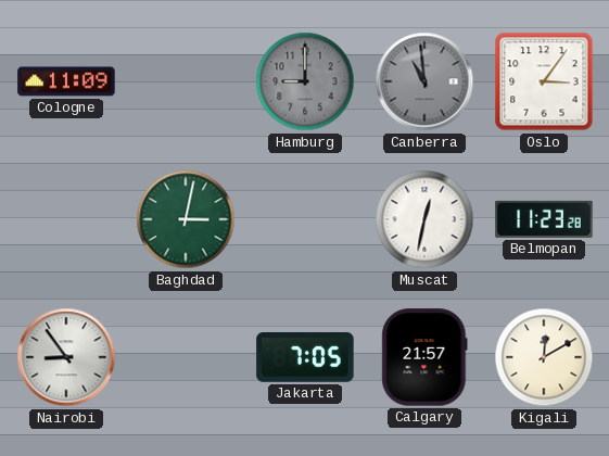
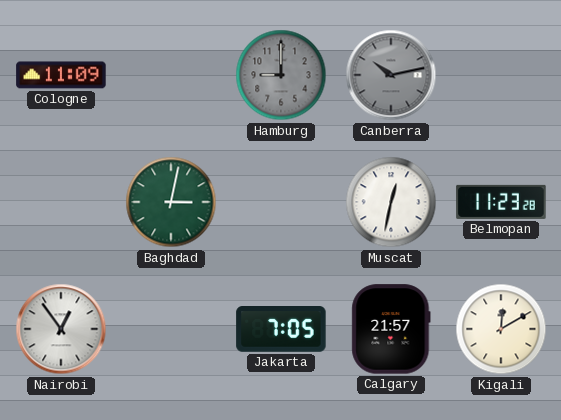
Canberra: 10:59 -> 10:13 (391, 75)
Oslo: 3:06 -> none (544, 81)
Nairobi: 8:54 -> 12:54 (61, 329)
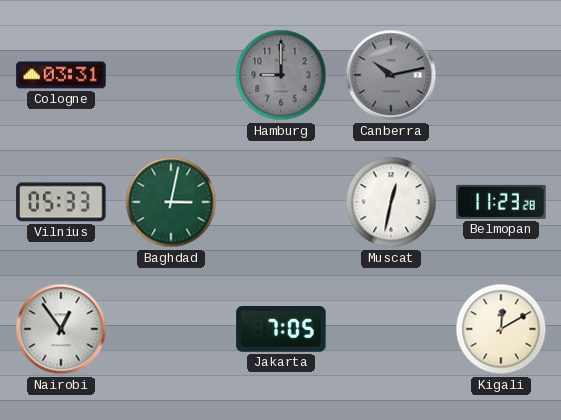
Cologne: 11:09 -> 03:31 (61, 75)
Vilnius: none -> 05:33 (61, 202)
Calgary: 21:57 -> none (391, 329)
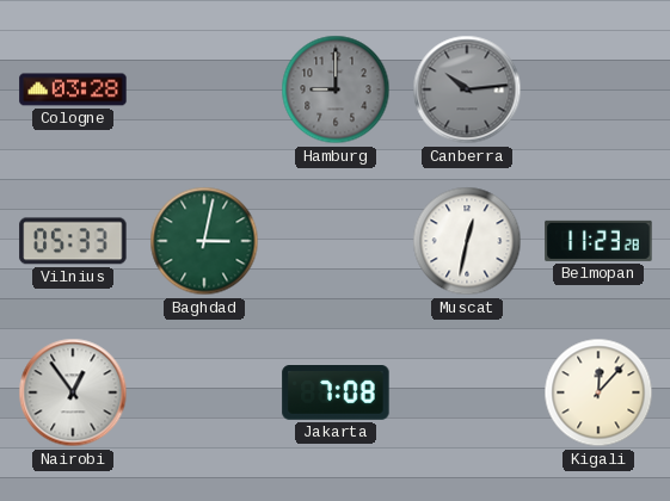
Cologne: 03:31 -> 03:28 (73, 89)
Canberra: 10:13 -> 10:14 (467, 89)
Jakarta: 7:05 -> 7:08 (336, 394)
Kigali: 12:10 -> 12:07 (598, 392)
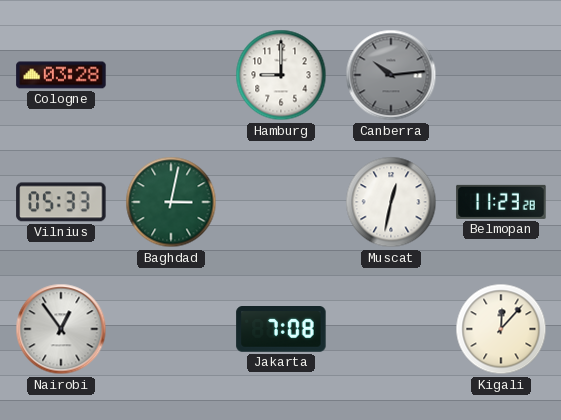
Hamburg dial: grey -> white (281, 75)
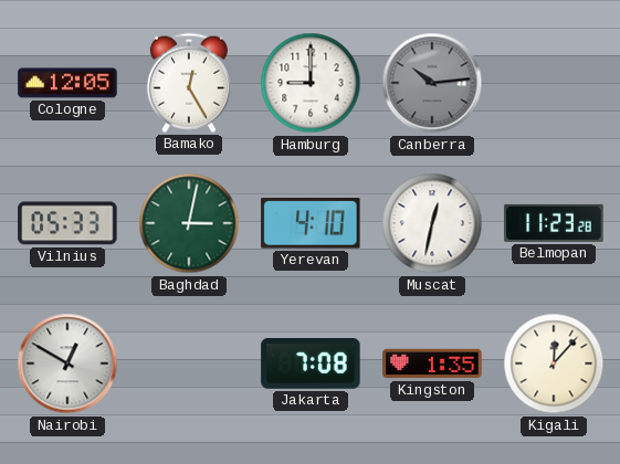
Cologne: 03:28 -> 12:05 (67, 83)
Bamako: none -> 12:25 (189, 83)
Yerevan: none -> 4:10 (311, 224)
Nairobi: 12:54 -> 12:50 (67, 363)
Kingston: none -> 1:35 (432, 363)
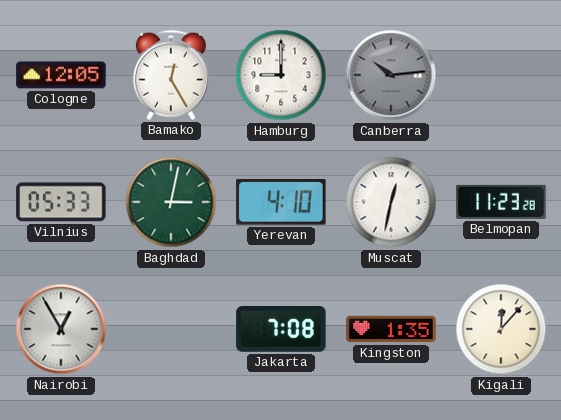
Nairobi: 12:50 -> 12:55 (61, 329)
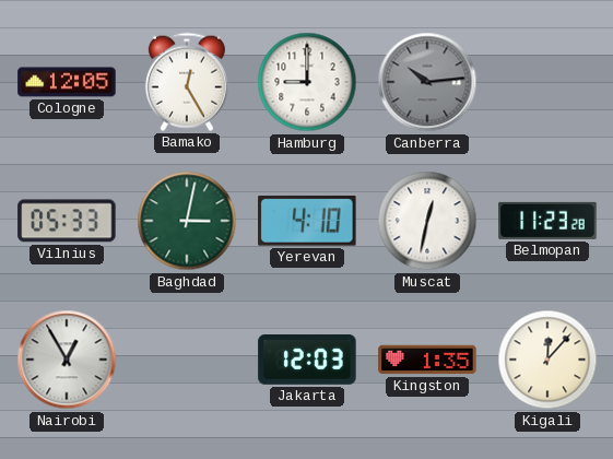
Jakarta: 7:08 -> 12:03 (307, 361)
